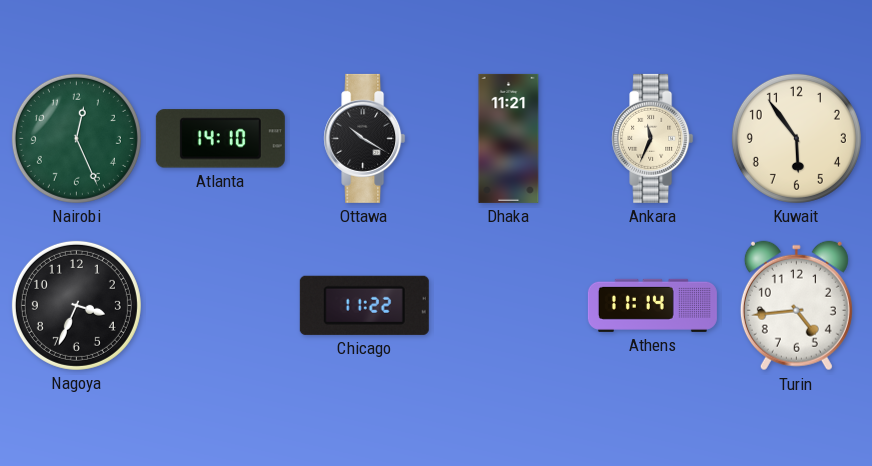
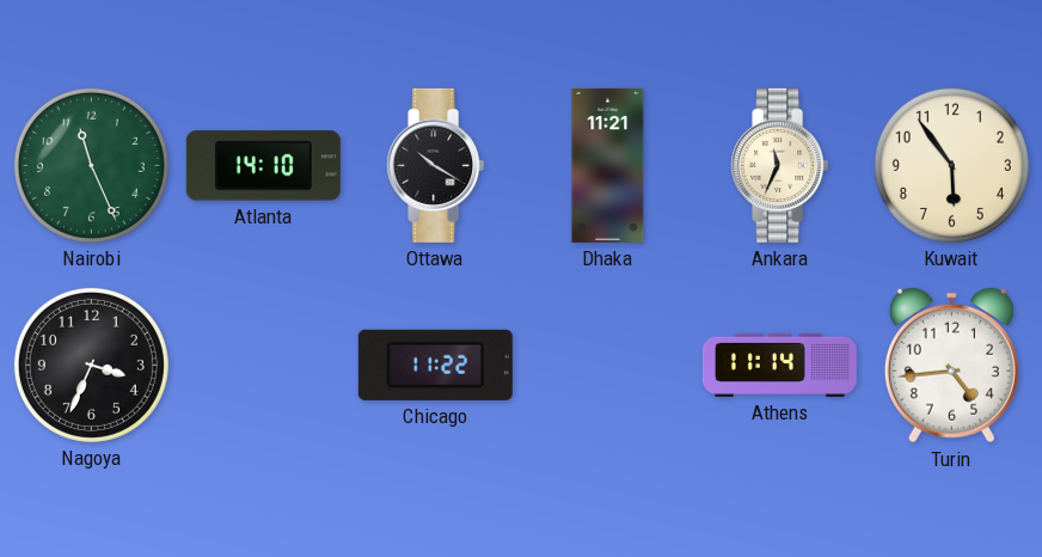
Nairobi: 12:26 -> 11:26 (91, 165)
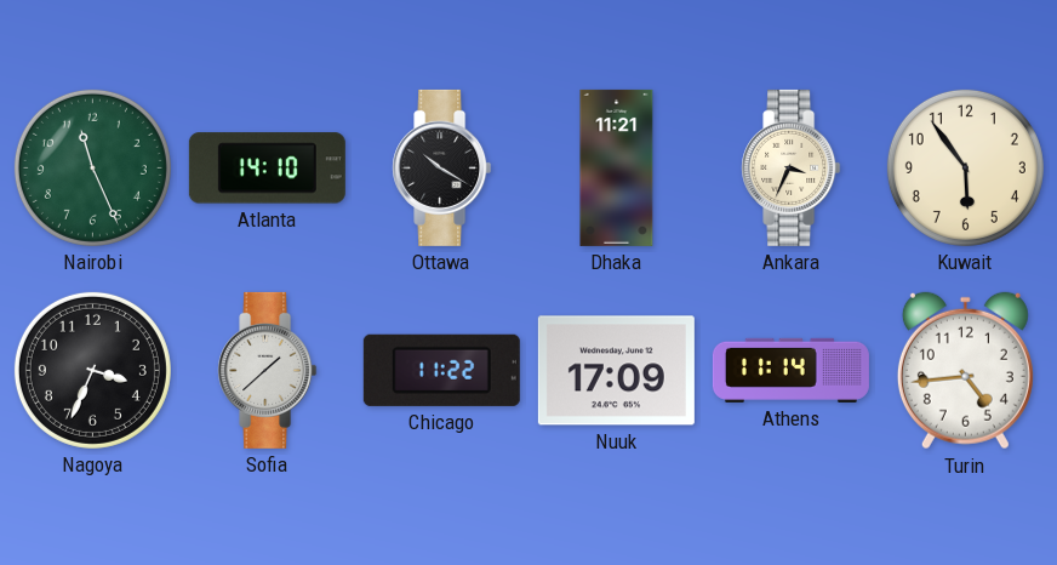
Ankara: 11:34 -> 3:34 (792, 167)
Sofia: none -> 1:38 (268, 370)
Nuuk: none -> 17:09 (616, 371)
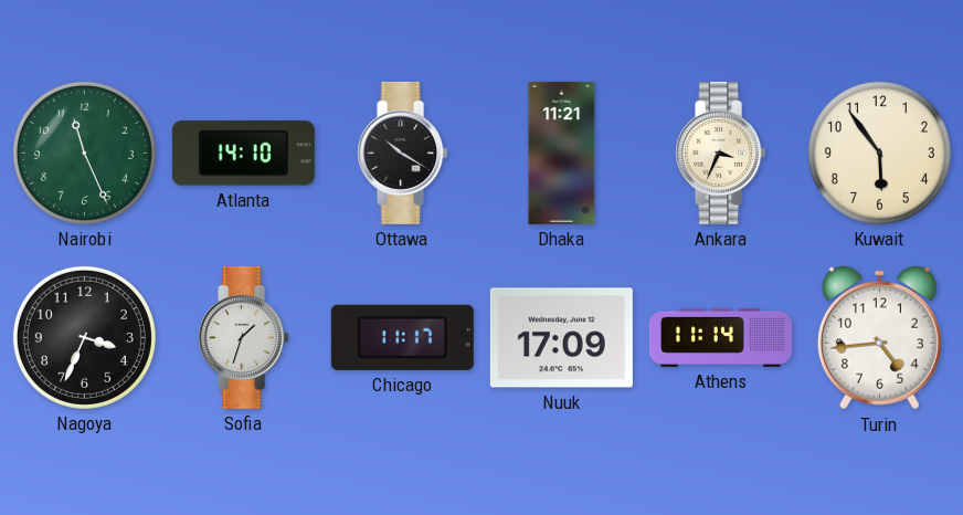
Sofia: 1:38 -> 1:33 (244, 337)
Chicago: 11:22 -> 11:17 (402, 337)
